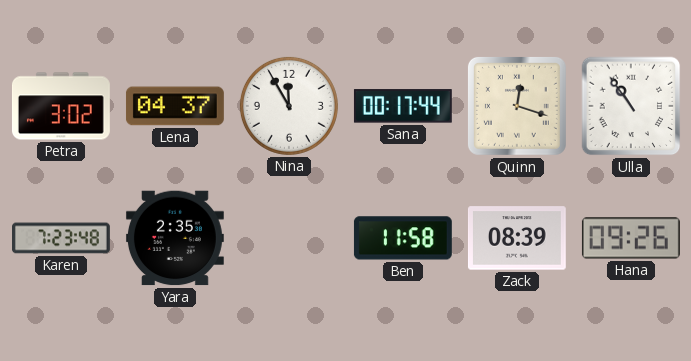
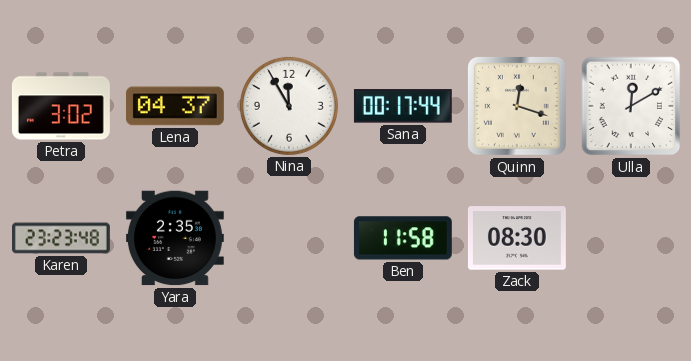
Ulla: 10:54 -> 12:10 (631, 106)
Karen: 7:23 -> 23:23 (62, 238)
Zack: 08:39 -> 08:30 (517, 238)
Hana: 09:26 -> none (631, 238)
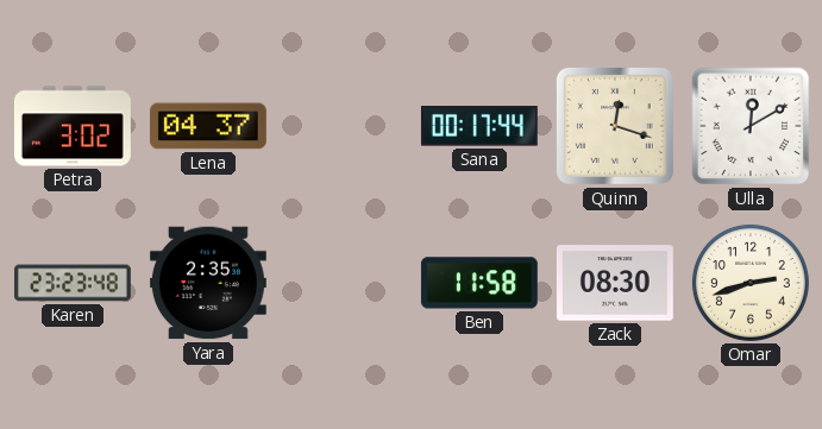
Nina: 11:55 -> none (289, 106)
Omar: none -> 2:42 (751, 283)
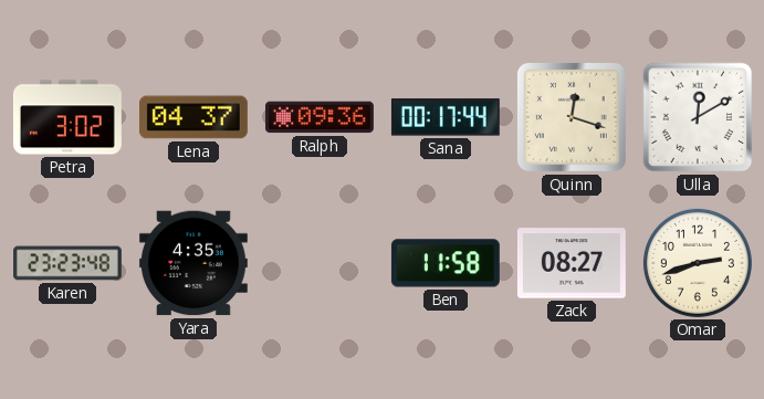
Ralph: none -> 09:36 (320, 117)
Yara: 2:35 -> 4:35 (193, 263)
Zack: 08:30 -> 08:27 (572, 263)
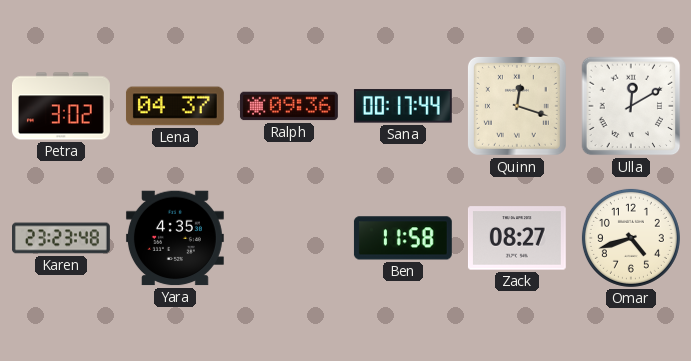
Omar: 2:42 -> 4:42 (631, 238)
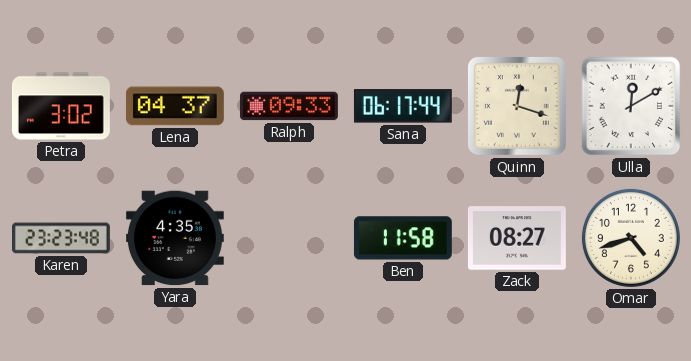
Ralph: 09:36 -> 09:33 (289, 106)
Sana: 00:17 -> 06:17 (403, 106)
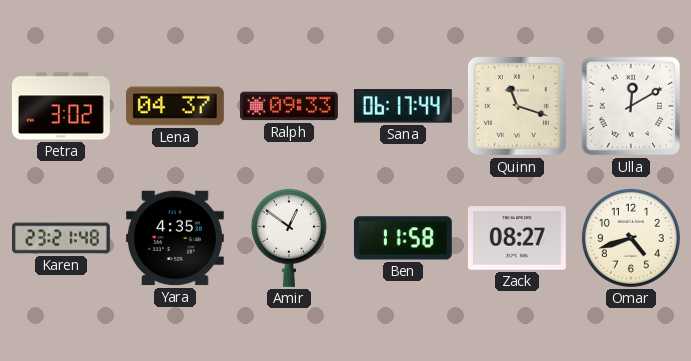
Quinn: 12:18 -> 11:18 (517, 106)
Karen: 23:23 -> 23:21 (62, 238)
Amir: none -> 12:51 (289, 238)
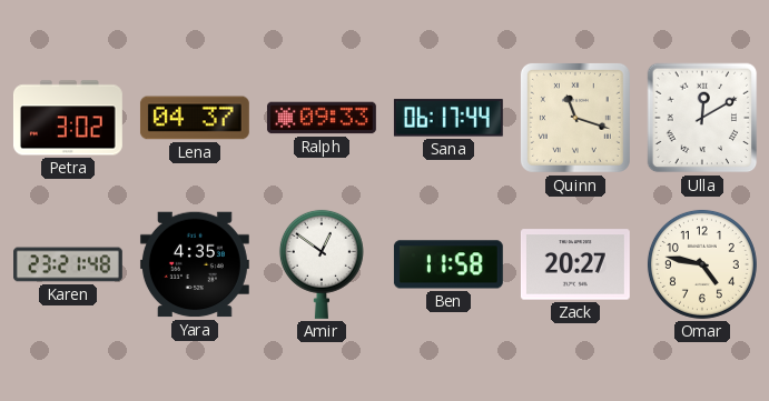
Zack: 08:27 -> 20:27 (575, 264)
Omar: 4:42 -> 4:47 (702, 264)
